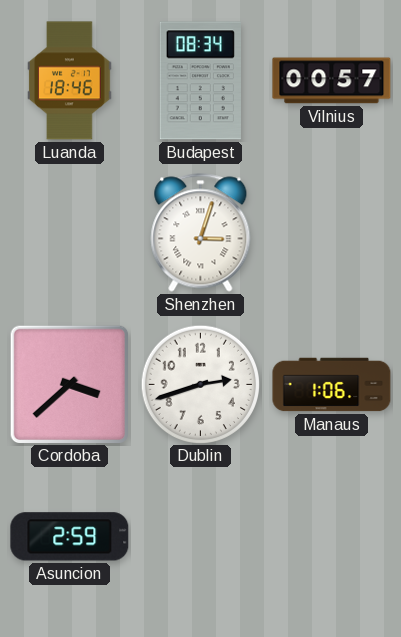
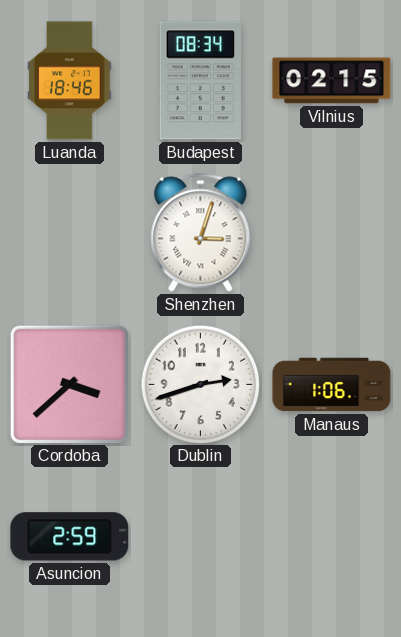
Vilnius: 00:57 -> 02:15 (332, 81)
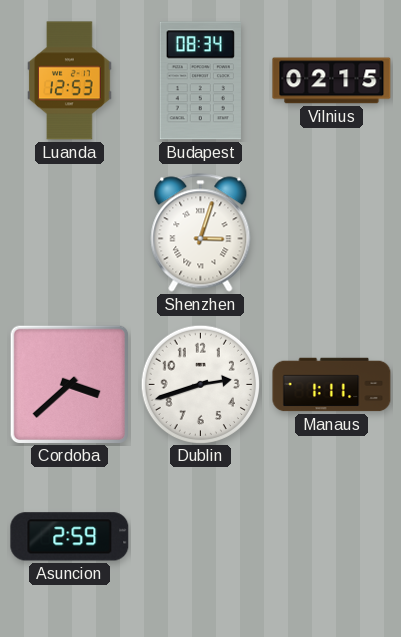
Luanda: 18:46 -> 12:53 (70, 81)
Manaus: 1:06 -> 1:11 (332, 385)
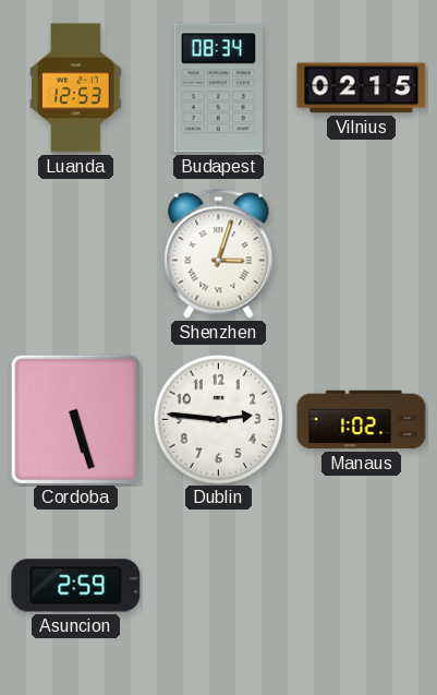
Cordoba: 3:38 -> 5:27 (75, 419)
Dublin: 2:42 -> 2:46 (218, 419)
Manaus: 1:11 -> 1:02 (362, 420)
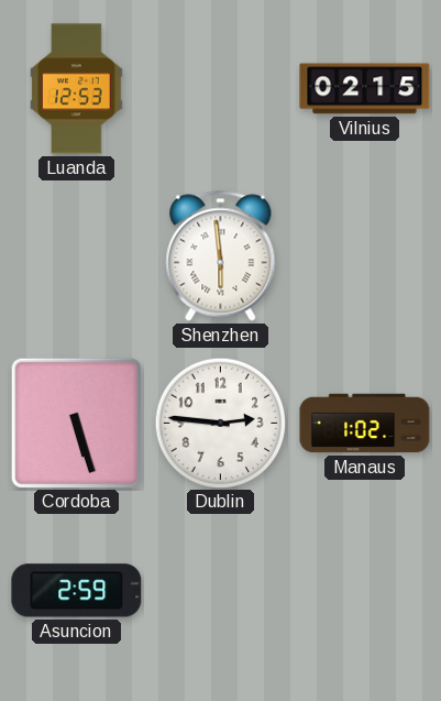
Budapest: 08:34 -> none (218, 88)
Shenzhen: 3:03 -> 5:59 (221, 256)
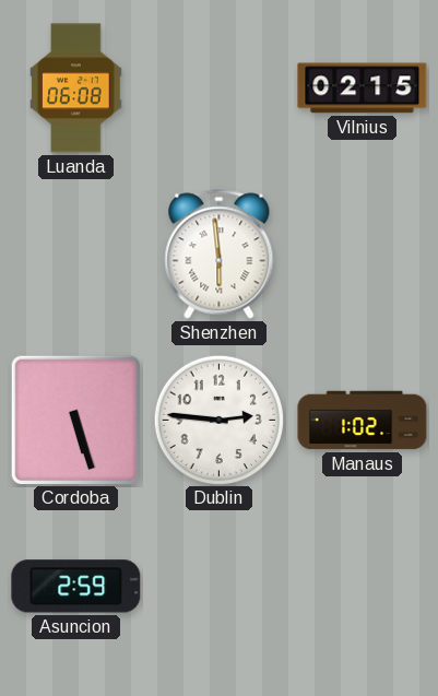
Luanda: 12:53 -> 06:08 (76, 89)
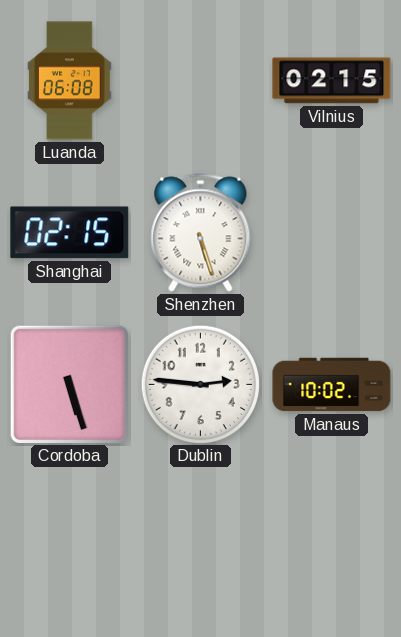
Shanghai: none -> 02:15 (70, 233)
Shenzhen: 5:59 -> 5:27 (201, 233)
Manaus: 1:02 -> 10:02 (332, 385)
Asuncion: 2:59 -> none (76, 587)
